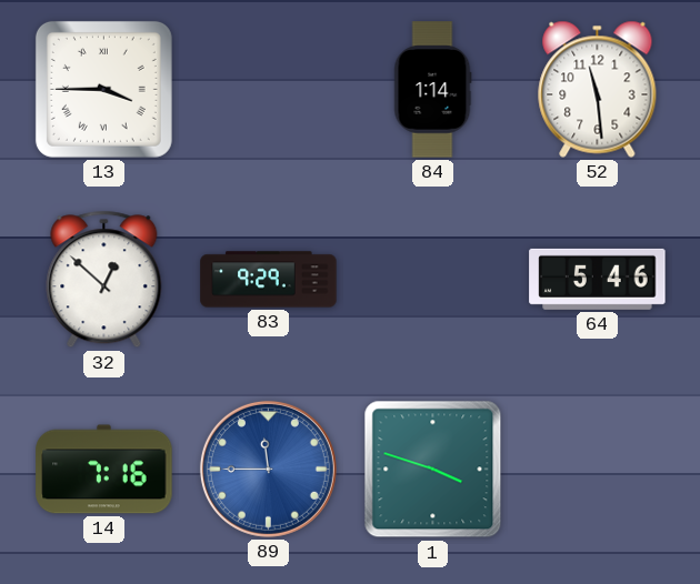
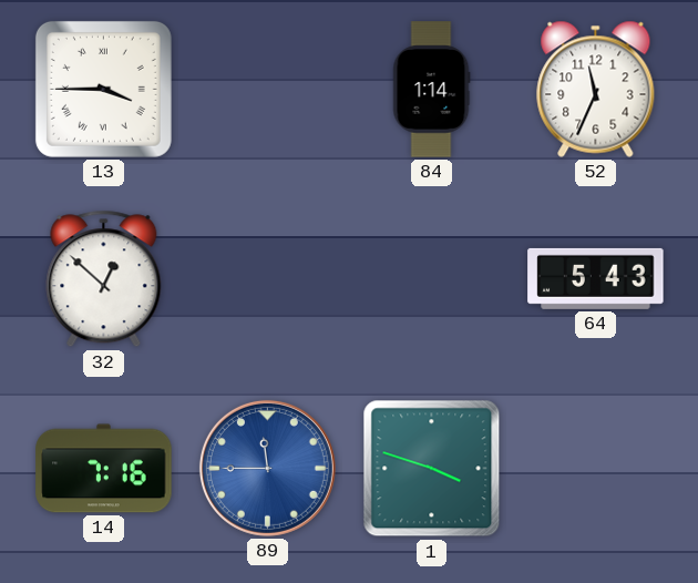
52: 11:29 -> 11:34 (596, 89)
83: 9:29 -> none (269, 280)
64: 5:46 -> 5:43 (596, 278)
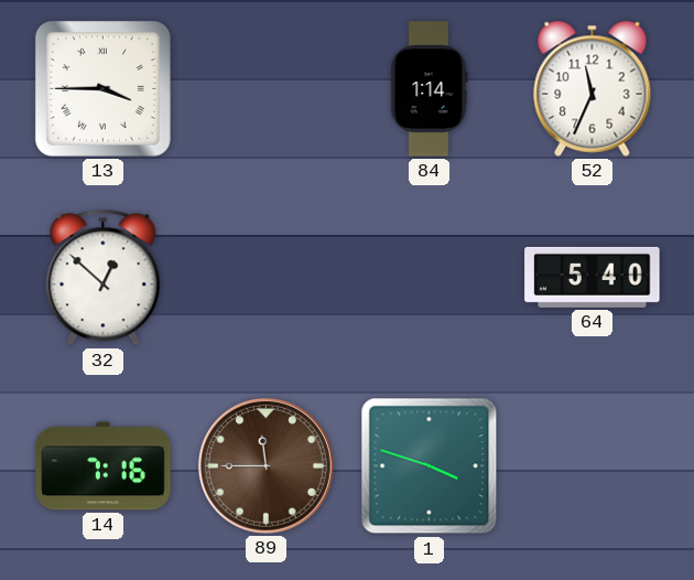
64: 5:43 -> 5:40 (593, 277)
89 dial: blue -> brown (265, 465)
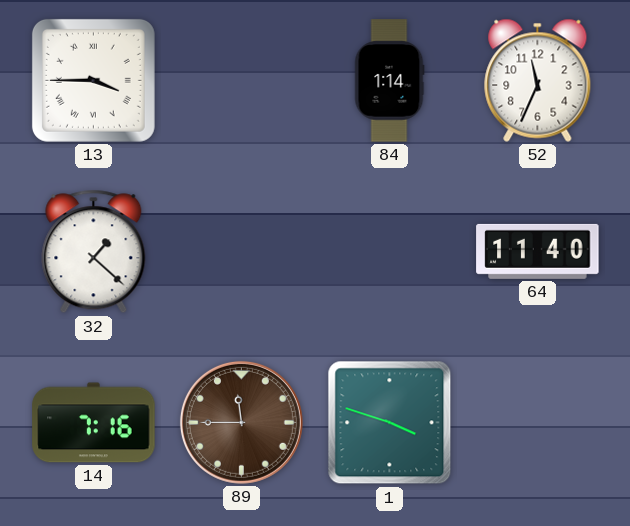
32: 12:52 -> 1:22 (94, 252)
64: 5:40 -> 11:40 (538, 251)
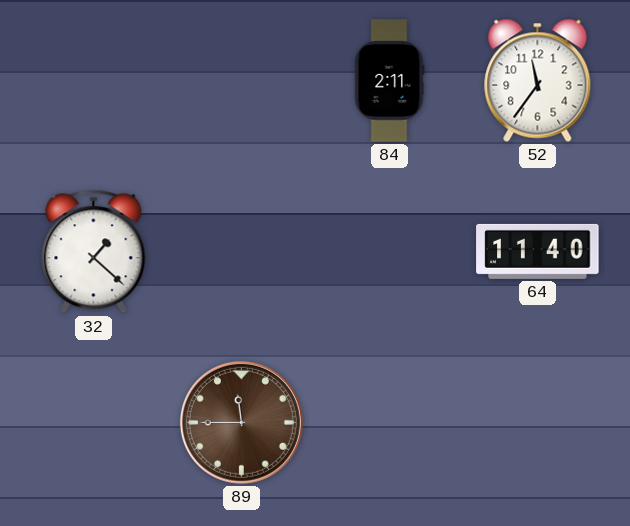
13: 3:45 -> none (93, 80)
84: 1:14 -> 2:11 (389, 81)
52: 11:34 -> 11:36 (538, 80)
14: 7:16 -> none (94, 423)
1: 3:48 -> none (390, 423)
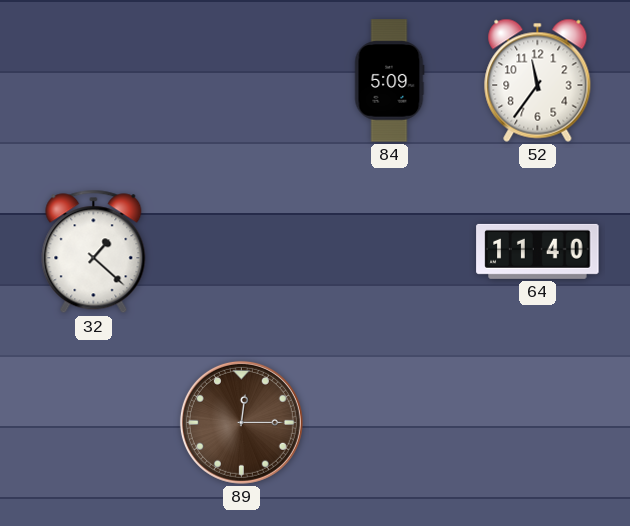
84: 2:11 -> 5:09 (389, 81)
89: 11:45 -> 12:15 (241, 422)
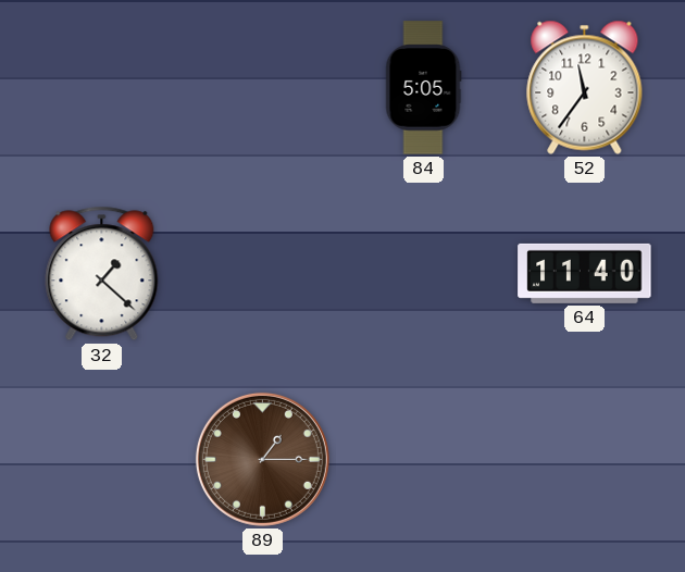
84: 5:09 -> 5:05 (423, 88)
89: 12:15 -> 1:15 (262, 459)
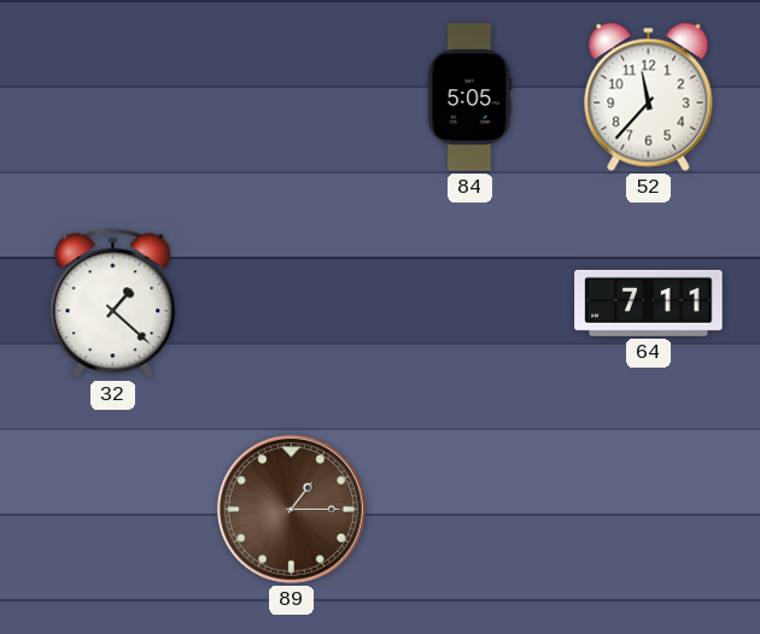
52: 11:36 -> 11:37 (649, 96)
64: 11:40 -> 7:11 (649, 303)
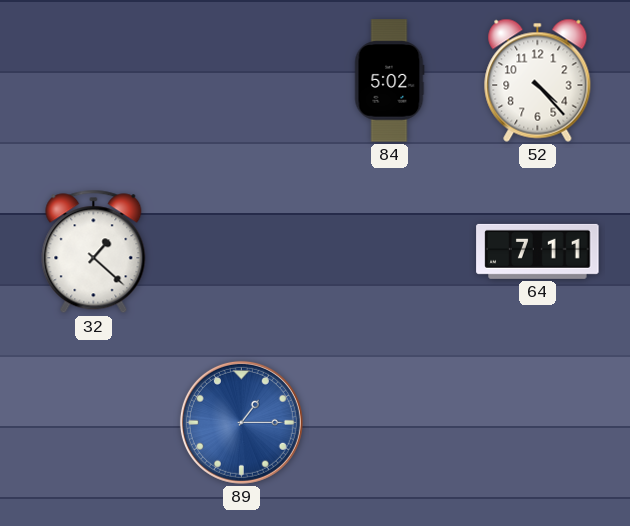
84: 5:05 -> 5:02 (389, 81)
52: 11:37 -> 4:23 (538, 80)
89 dial: brown -> blue (241, 422)
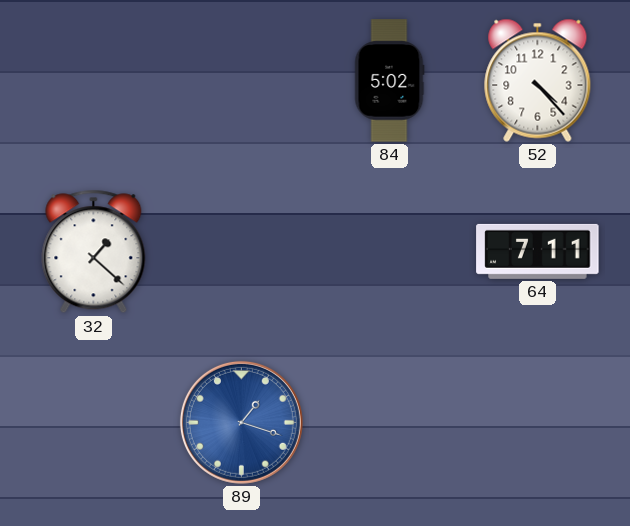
89: 1:15 -> 1:18 (241, 422)
